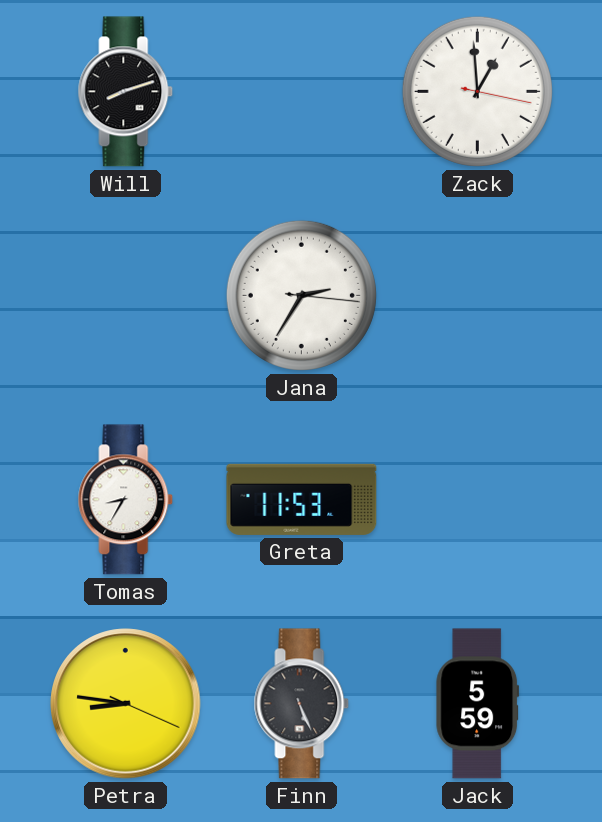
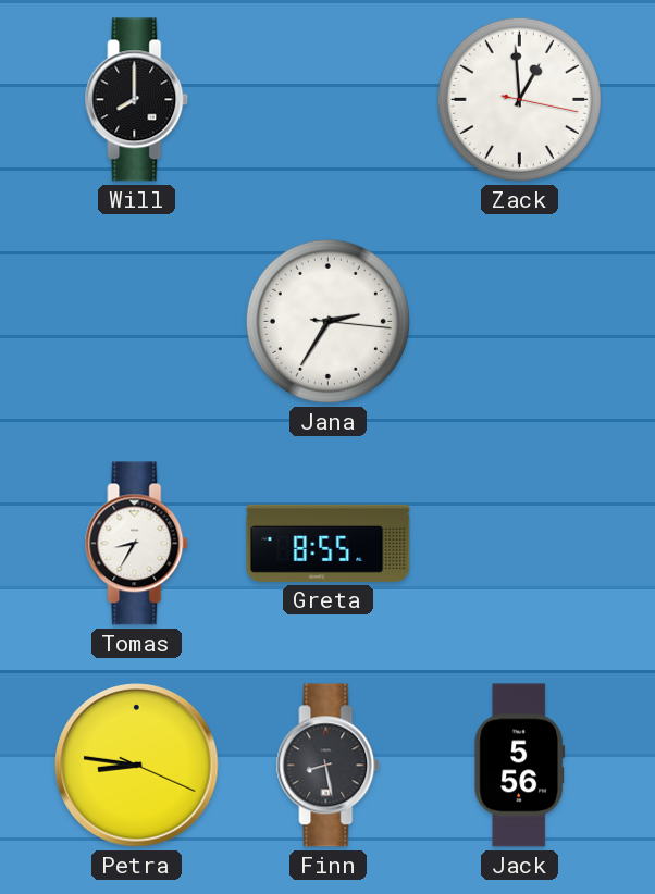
Will: 8:12 -> 8:00 (137, 100)
Greta: 11:53 -> 8:55 (329, 543)
Finn: 5:26 -> 8:28 (329, 766)
Jack: 5:59 -> 5:56 (520, 766)
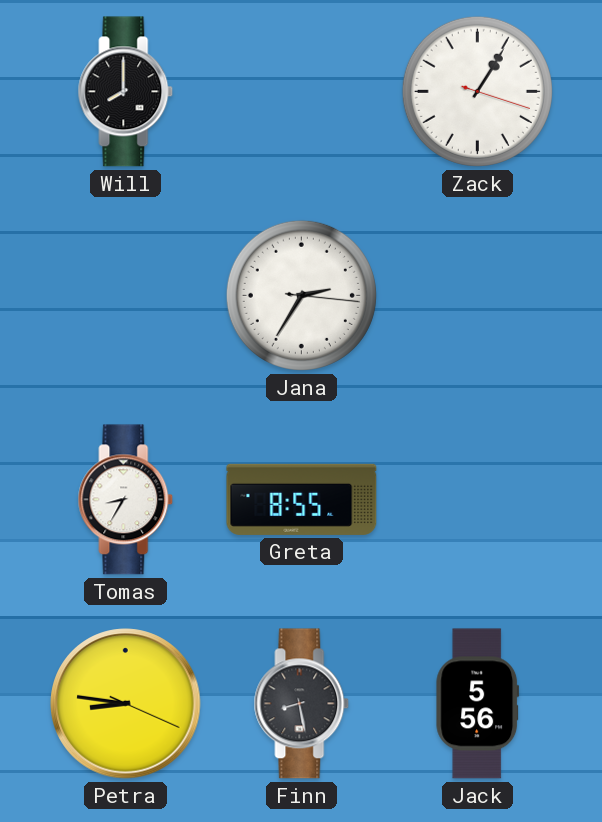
Zack: 12:59 -> 1:05 (477, 91)
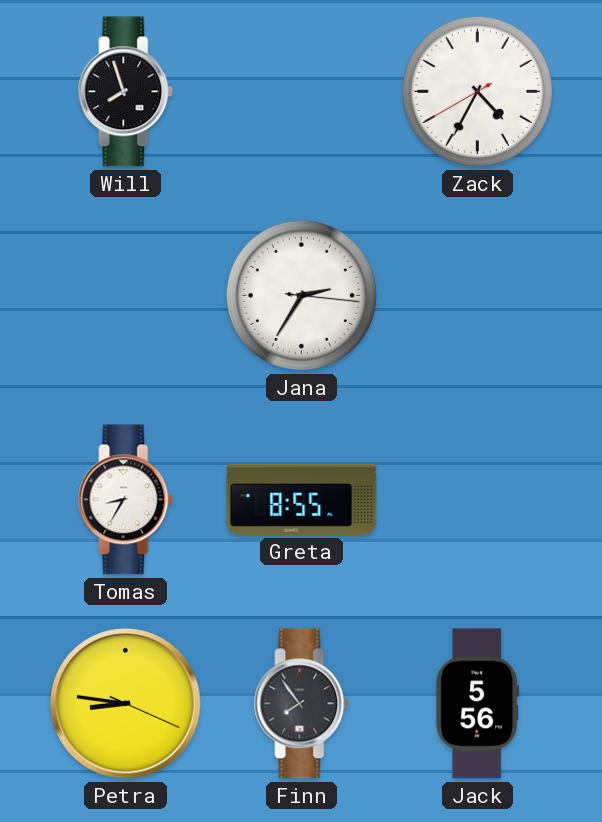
Will: 8:00 -> 7:57 (126, 92)
Zack: 1:05 -> 4:34 (477, 91)
Finn: 8:28 -> 7:54 (302, 704)
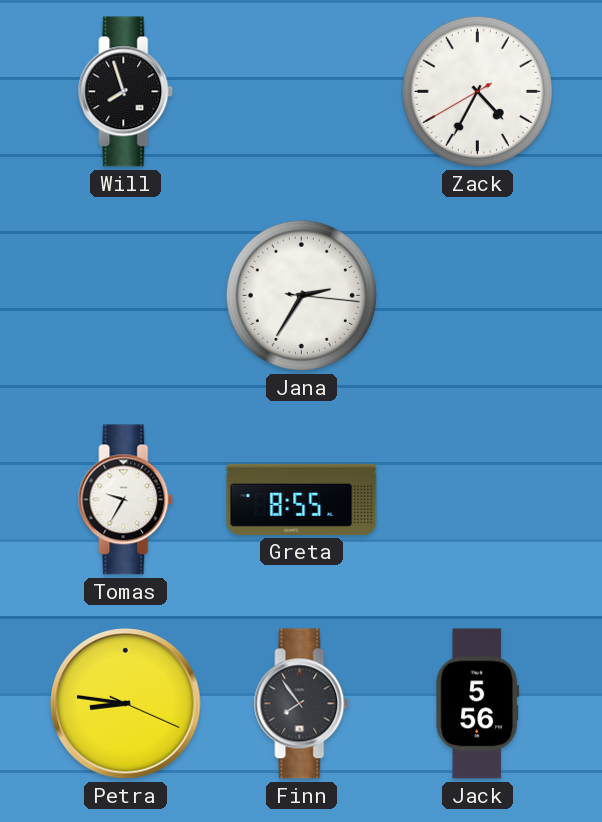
Tomas: 8:35 -> 9:35 (126, 500)
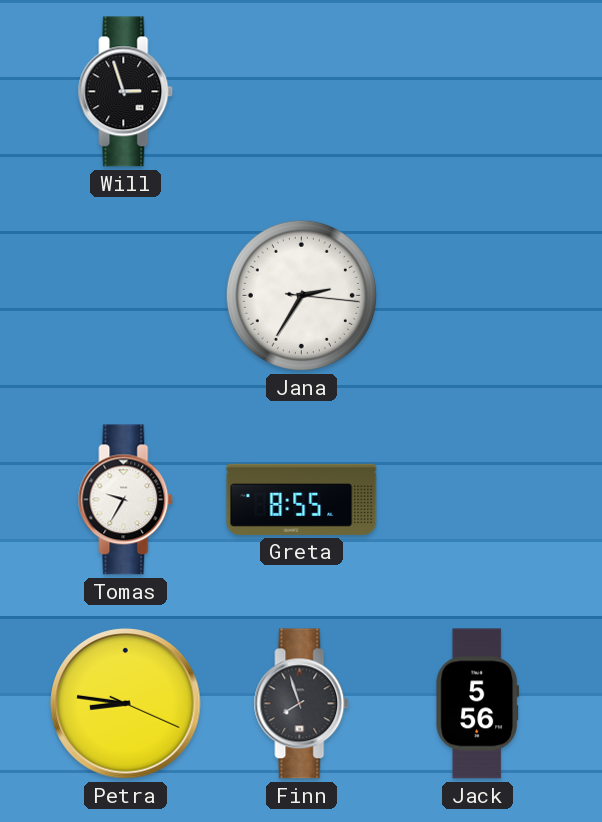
Will: 7:57 -> 2:57 (126, 92)
Zack: 4:34 -> none (477, 91)
Finn: 7:54 -> 7:57 (302, 704)
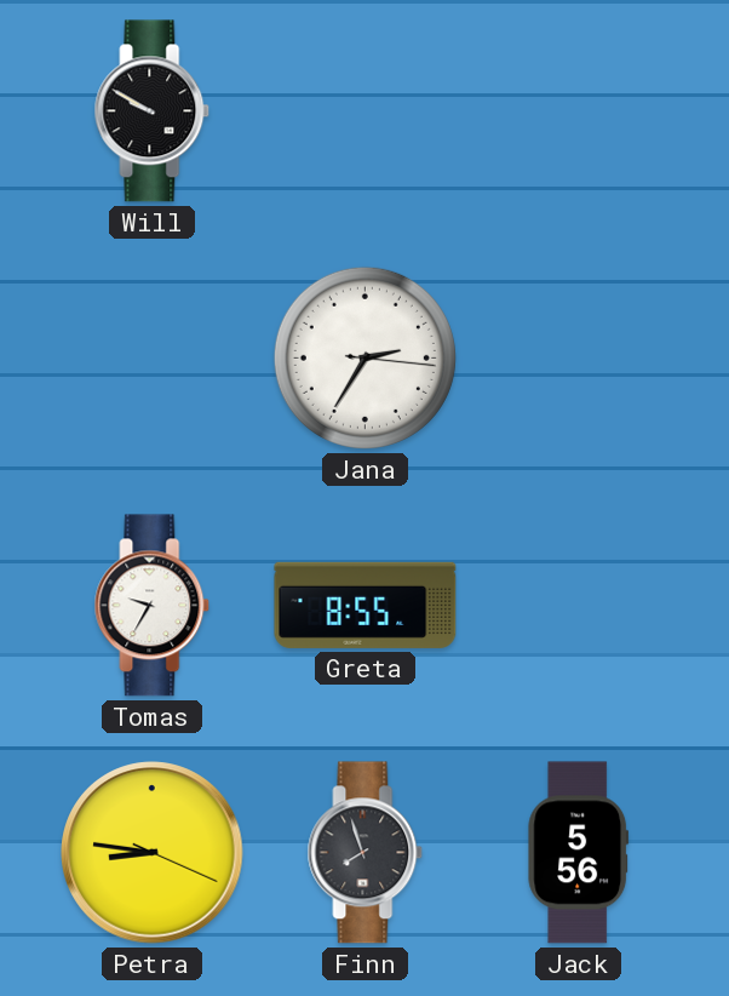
Will: 2:57 -> 9:50 (153, 111)
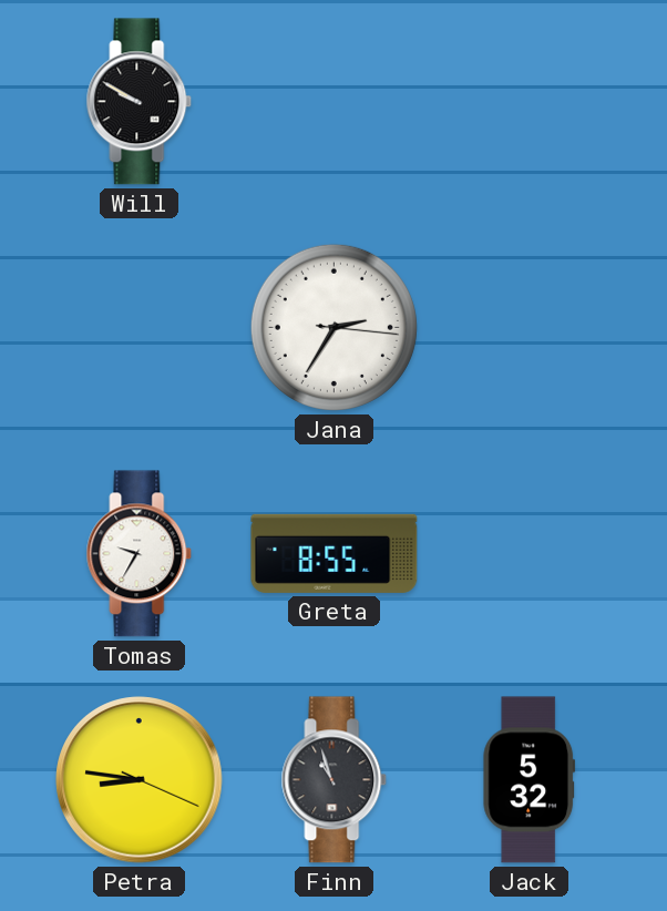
Finn: 7:57 -> 10:57 (335, 780)
Jack: 5:56 -> 5:32 (530, 780)
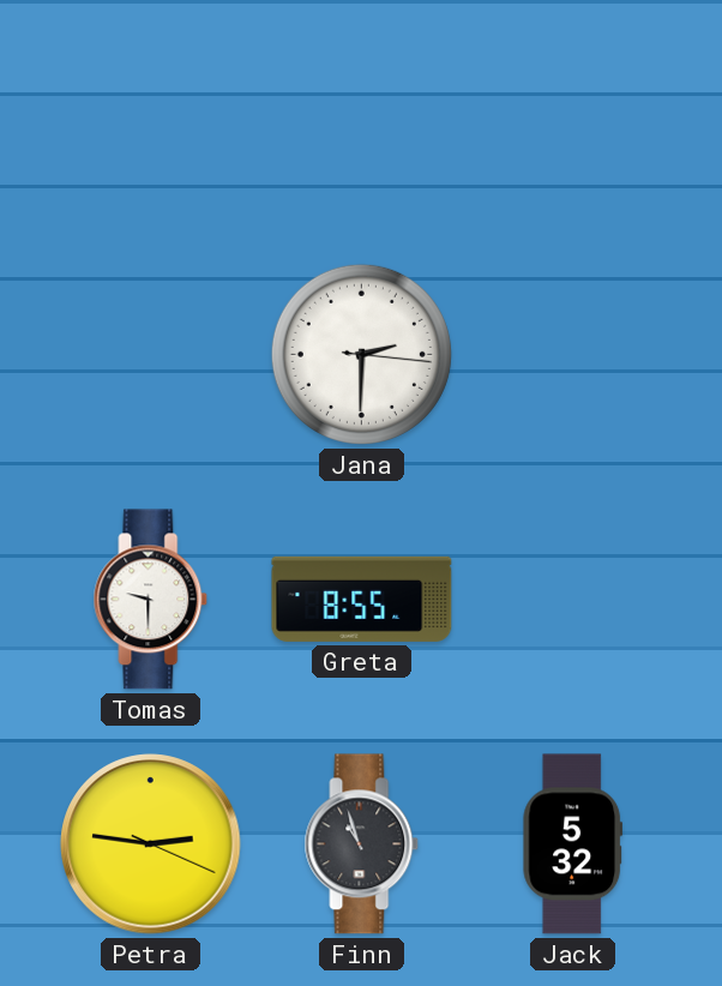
Will: 9:50 -> none (140, 102)
Jana: 2:35 -> 2:30 (361, 354)
Tomas: 9:35 -> 9:30 (151, 600)
Petra: 8:46 -> 2:46 (151, 844)
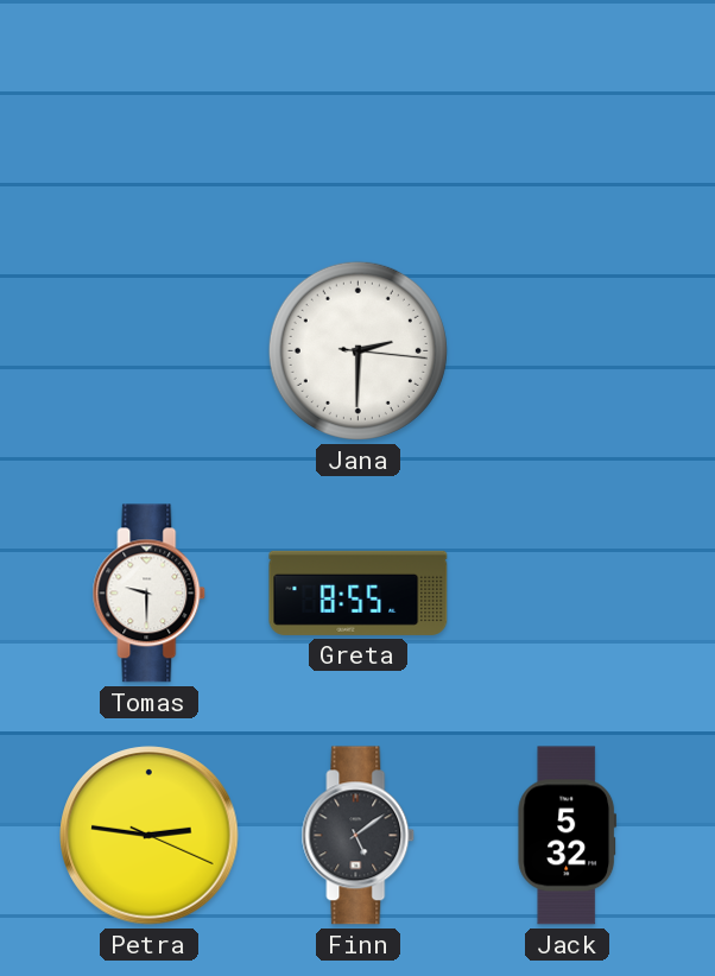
Finn: 10:57 -> 5:09 (359, 836)
